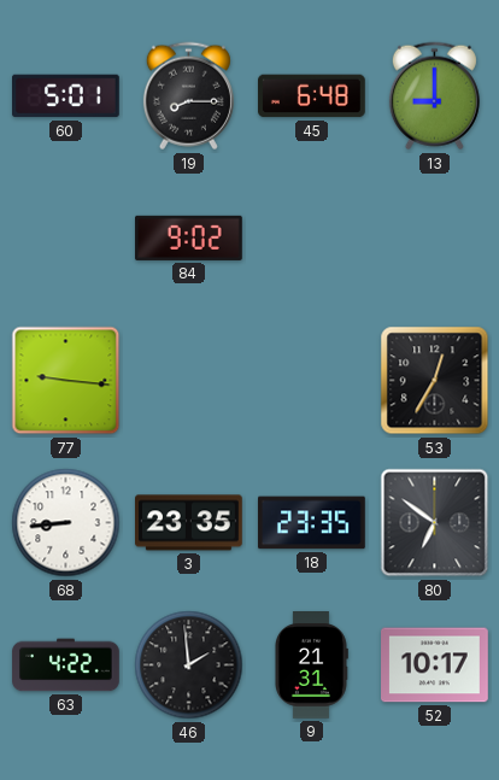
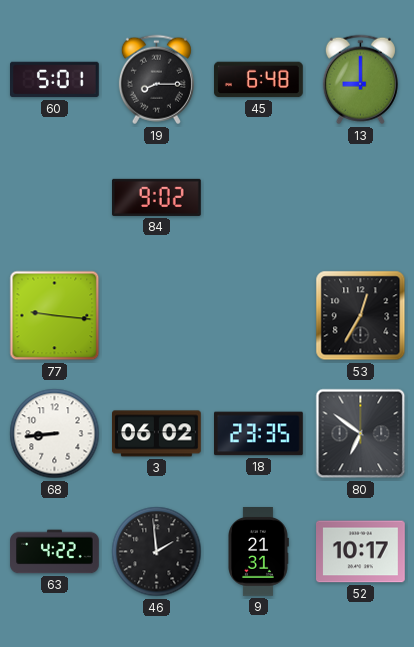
3: 23:35 -> 06:02 (157, 434)
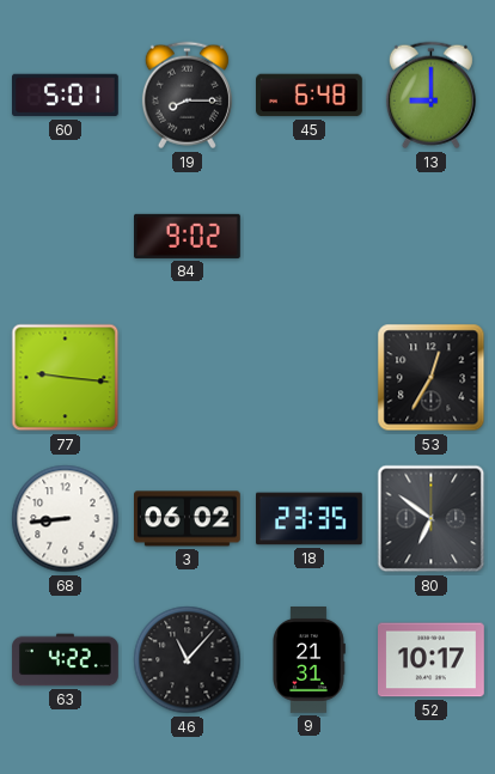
46: 1:59 -> 11:07 (188, 660)
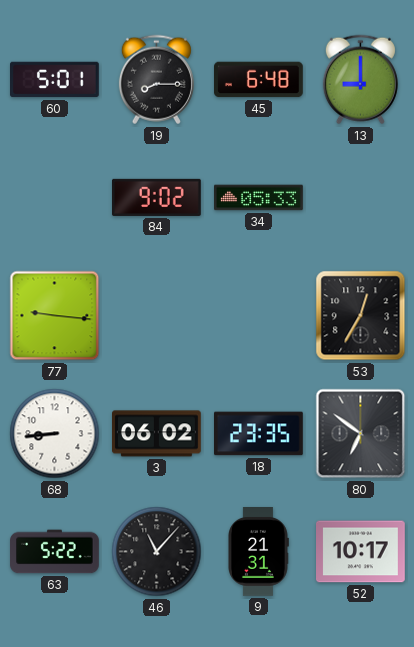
34: none -> 05:33 (259, 198)
63: 4:22 -> 5:22 (55, 552)
